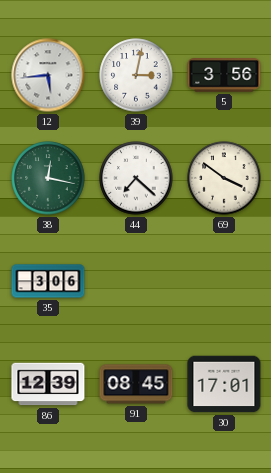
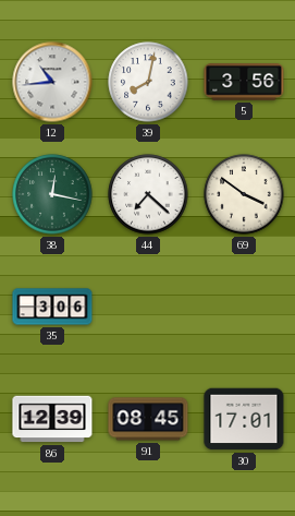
12: 5:44 -> 10:44 (52, 82)
39: 3:02 -> 8:02 (148, 82)
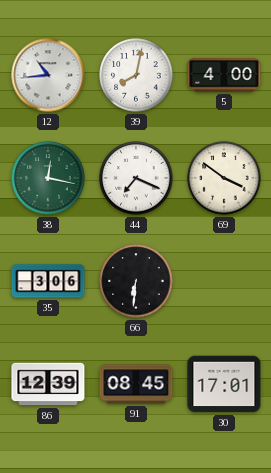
5: 3:56 -> 4:00 (224, 75)
44: 7:22 -> 7:19 (136, 178)
66: none -> 6:31 (136, 281)
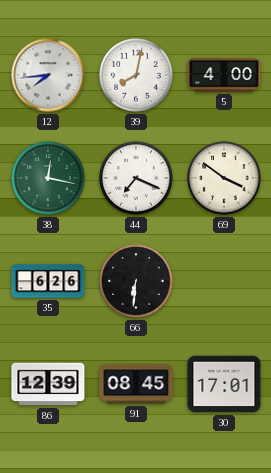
12: 10:44 -> 7:44 (48, 75)
35: 3:06 -> 6:26 (48, 281)
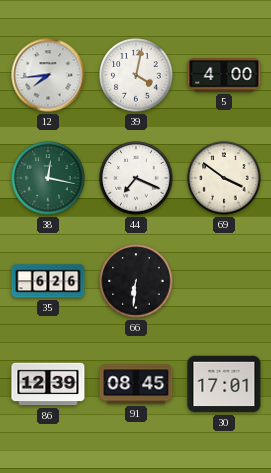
39: 8:02 -> 4:02 (136, 75)
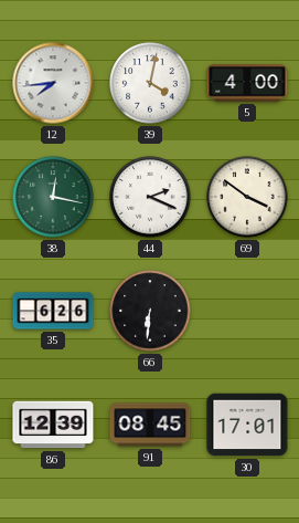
44: 7:19 -> 2:19 (150, 197)
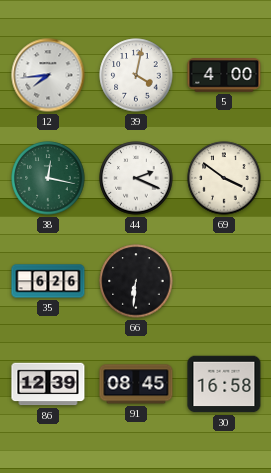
30: 17:01 -> 16:58 (224, 384)
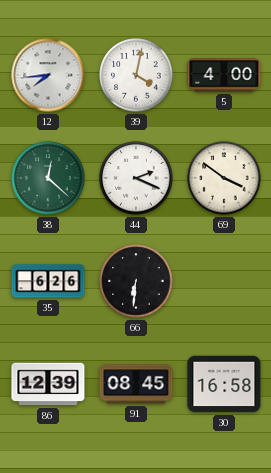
38: 12:17 -> 12:22 (48, 178)
